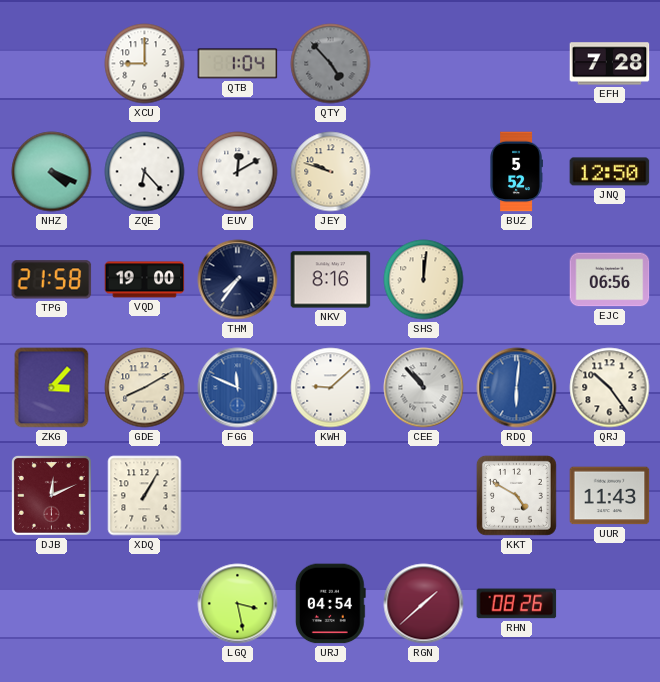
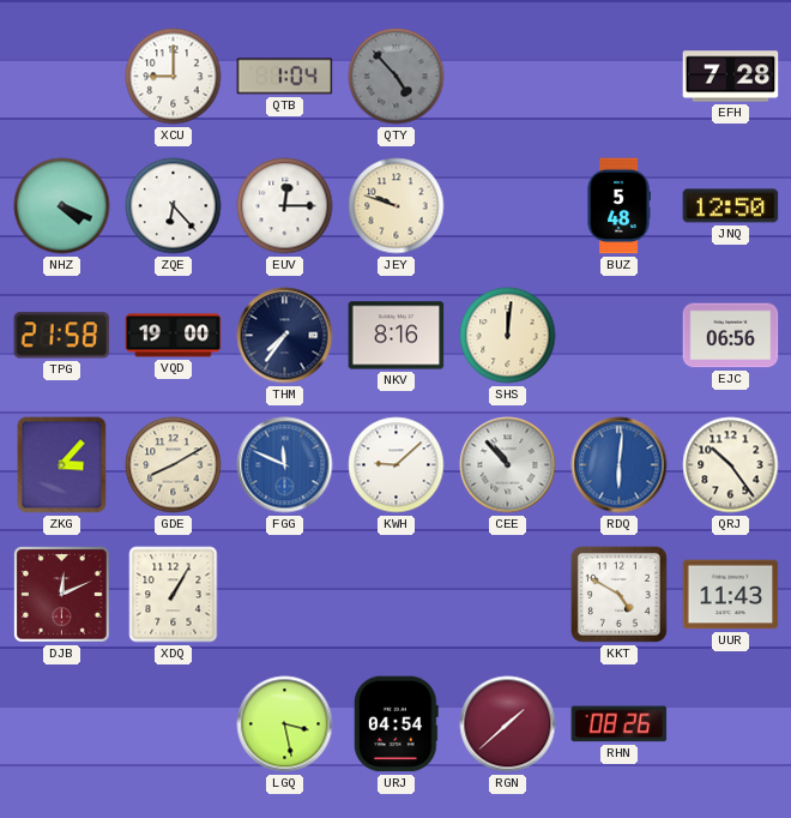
EUV: 12:10 -> 12:15 (285, 206)
BUZ: 5:52 -> 5:48 (618, 206)
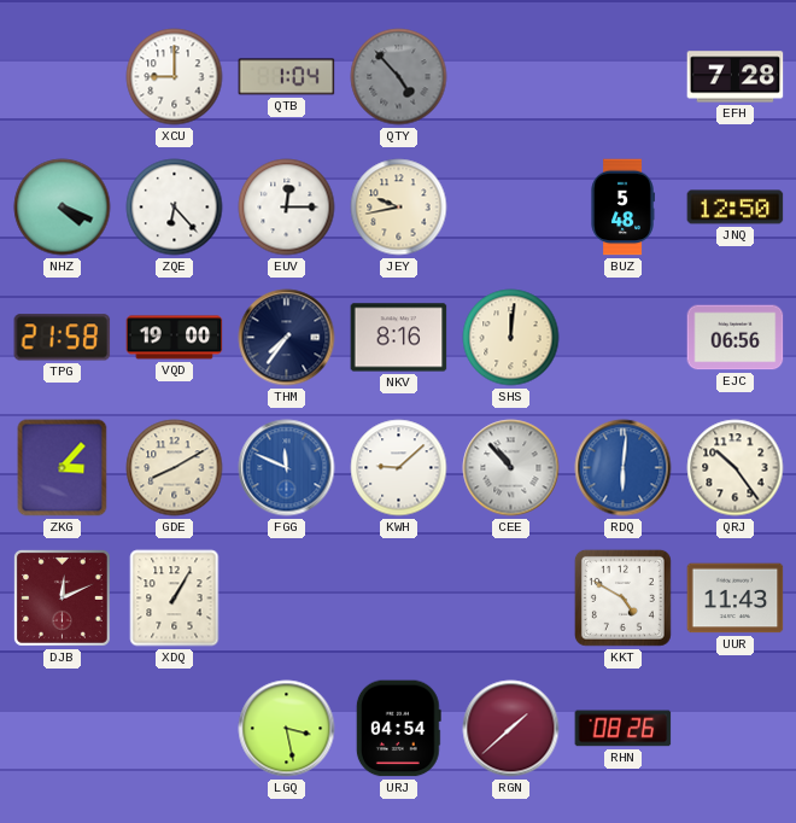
JEY: 9:48 -> 9:43 (399, 208)
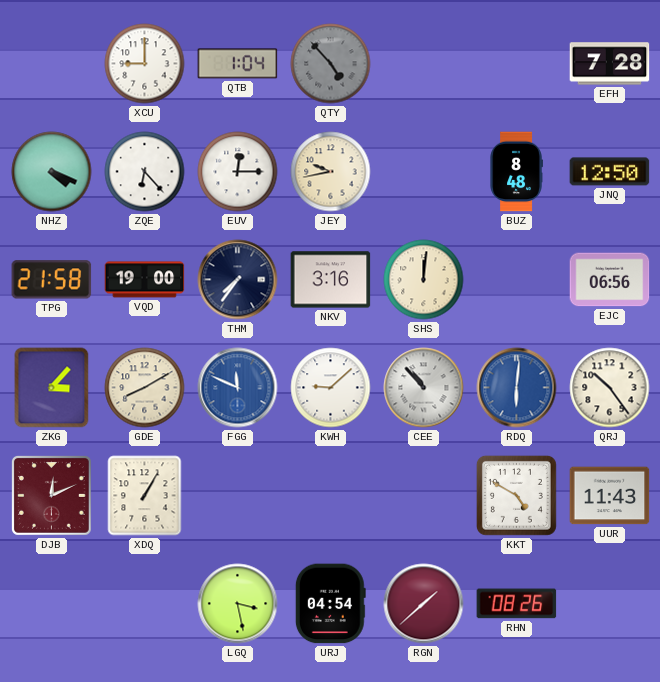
BUZ: 5:48 -> 8:48 (516, 172)
NKV: 8:16 -> 3:16 (331, 280)
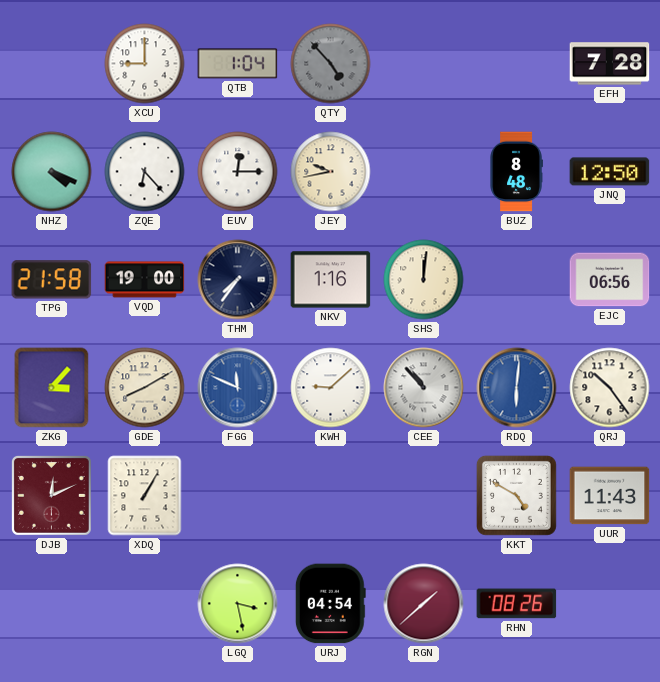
NKV: 3:16 -> 1:16 (331, 280)
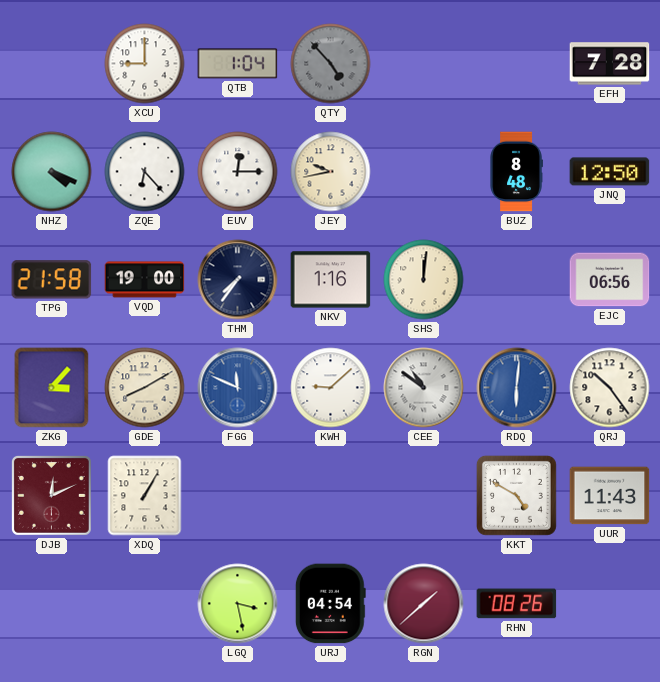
CEE: 10:53 -> 10:51 (424, 388)
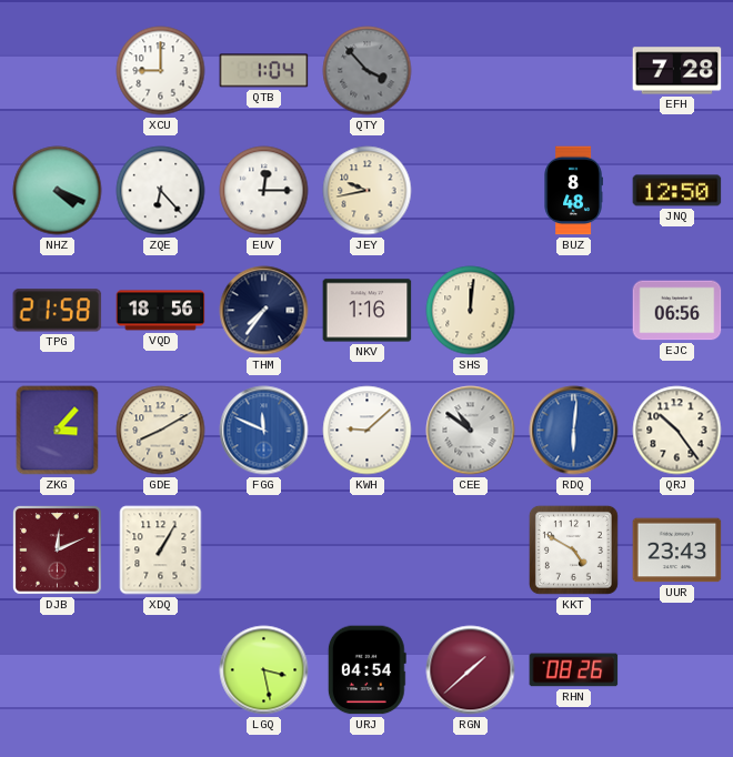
QTY: 4:53 -> 3:53 (368, 71)
VQD: 19:00 -> 18:56 (161, 311)
UUR: 11:43 -> 23:43 (677, 551)
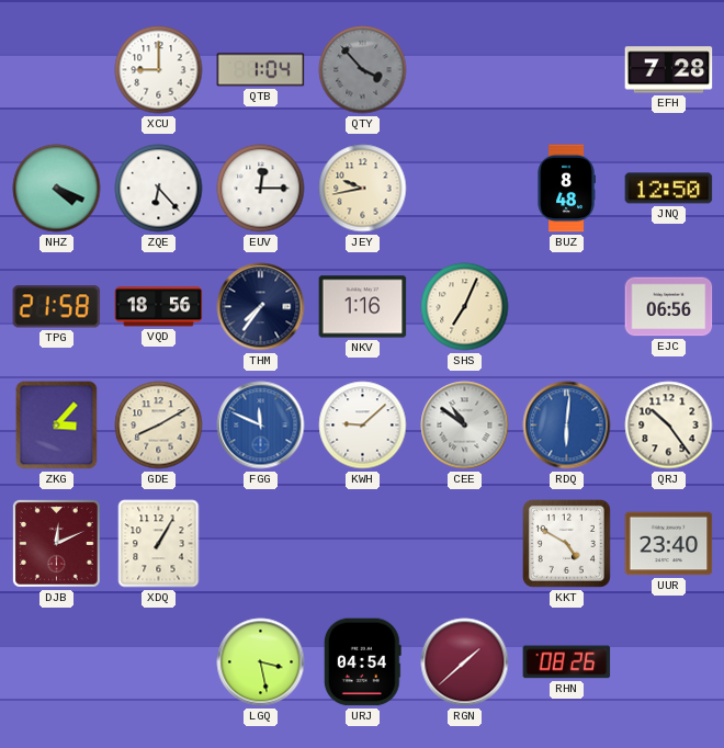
SHS: 12:01 -> 7:04 (465, 307)
UUR: 23:43 -> 23:40 (669, 544)
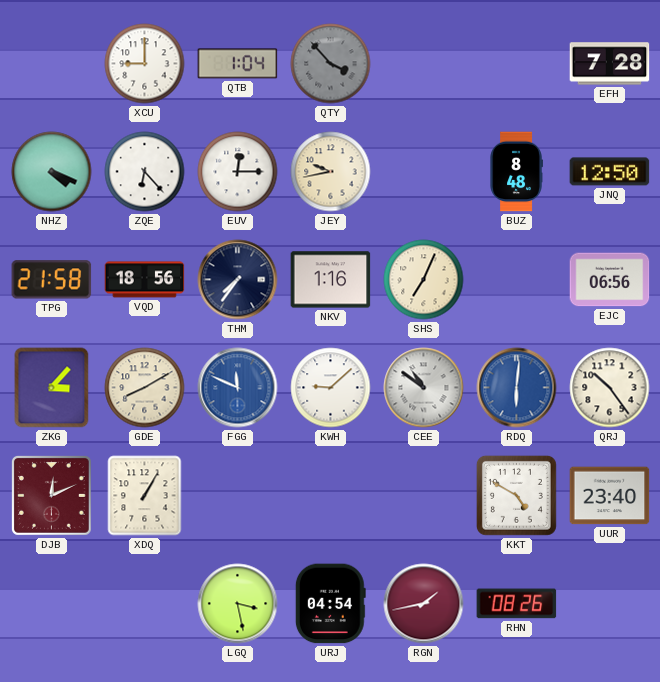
RGN: 1:38 -> 1:43 (424, 604)
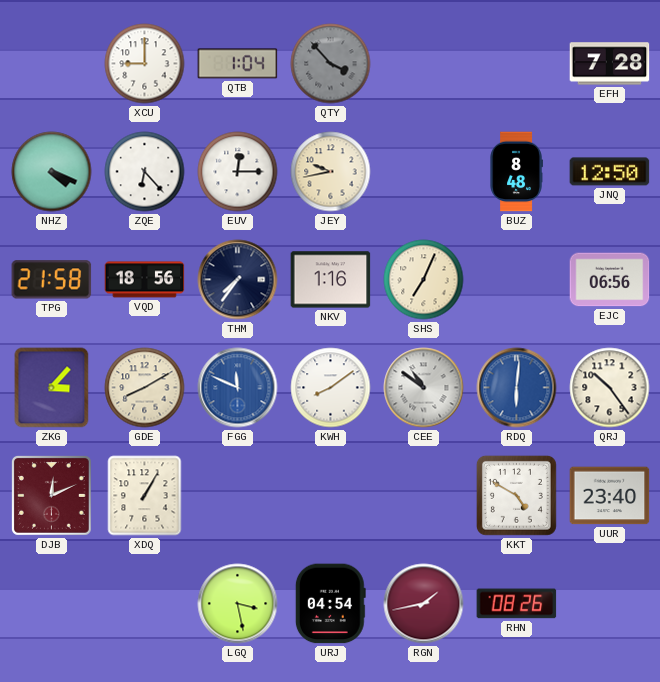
KWH: 9:08 -> 8:09 (331, 388)
